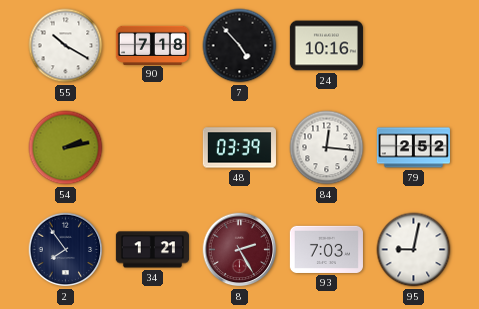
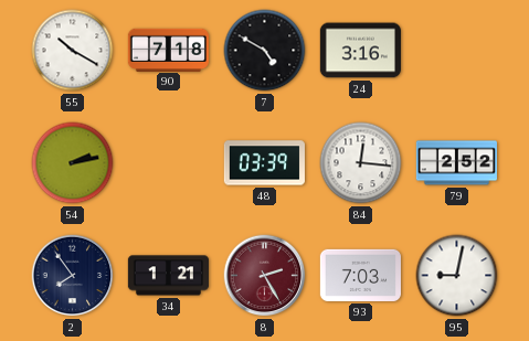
7: 4:53 -> 4:50 (265, 51)
24: 10:16 -> 3:16 (360, 51)
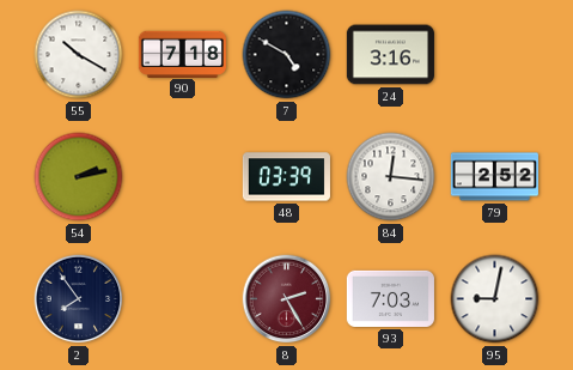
34: 1:21 -> none (168, 276)
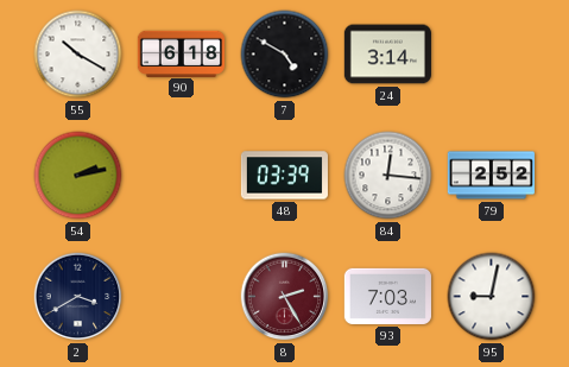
90: 7:18 -> 6:18 (181, 53)
24: 3:16 -> 3:14 (387, 55)
2: 7:54 -> 3:40 (78, 297)
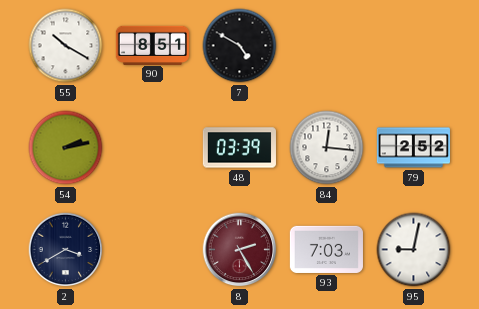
90: 6:18 -> 8:51 (152, 45)
24: 3:14 -> none (387, 55)
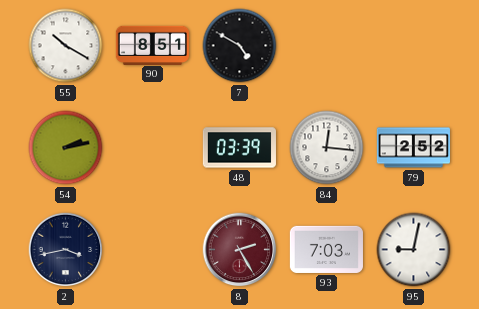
2: 3:40 -> 3:43 (66, 250)
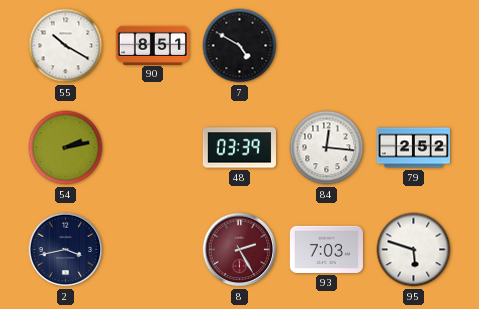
95: 9:02 -> 5:48 (414, 250)
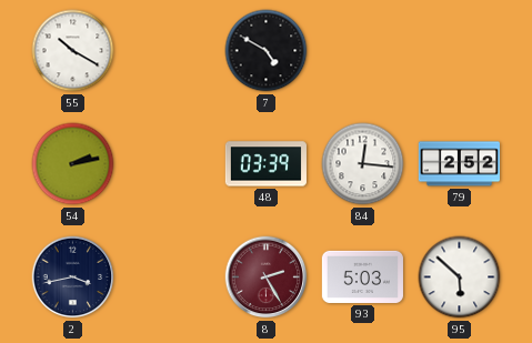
90: 8:51 -> none (152, 45)
93: 7:03 -> 5:03 (362, 276)
95: 5:48 -> 5:52 (460, 278)
